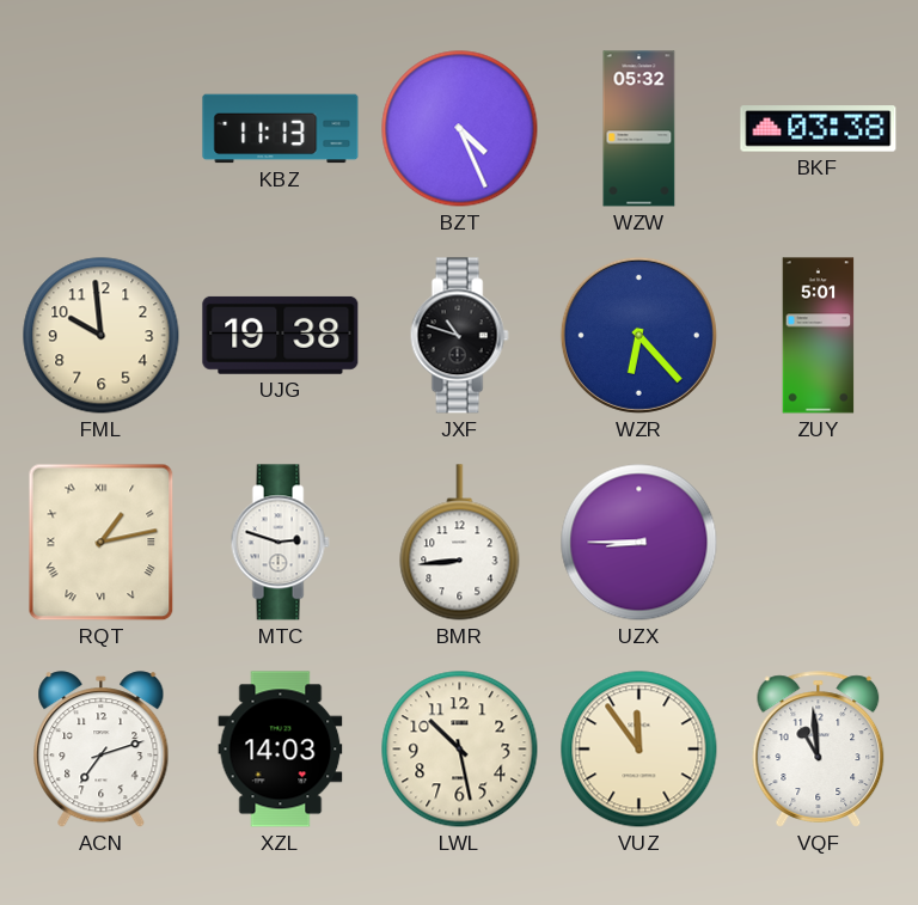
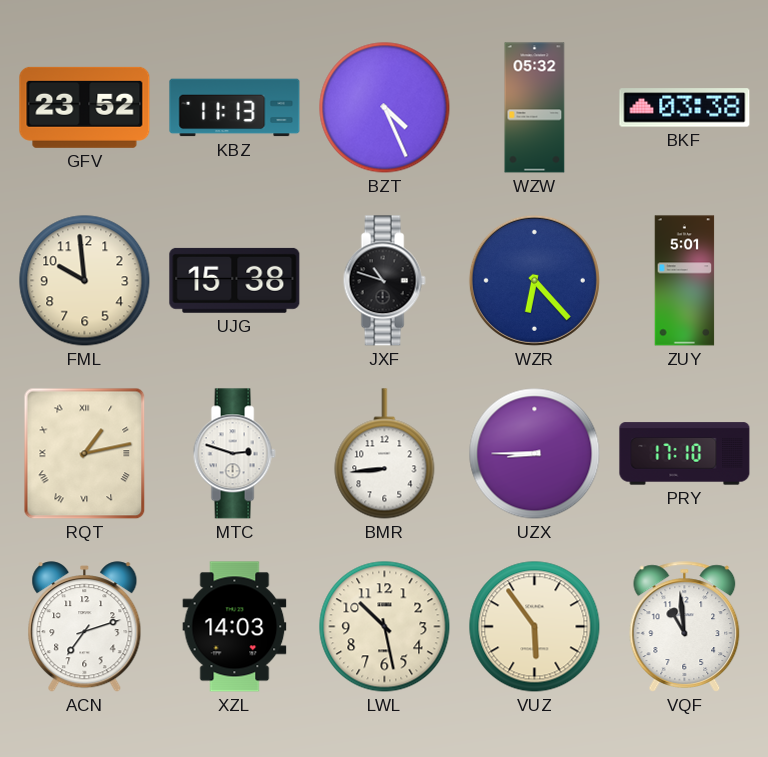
GFV: none -> 23:52 (85, 107)
UJG: 19:38 -> 15:38 (235, 280)
PRY: none -> 17:10 (685, 454)
VUZ: 11:54 -> 5:54 (535, 627)
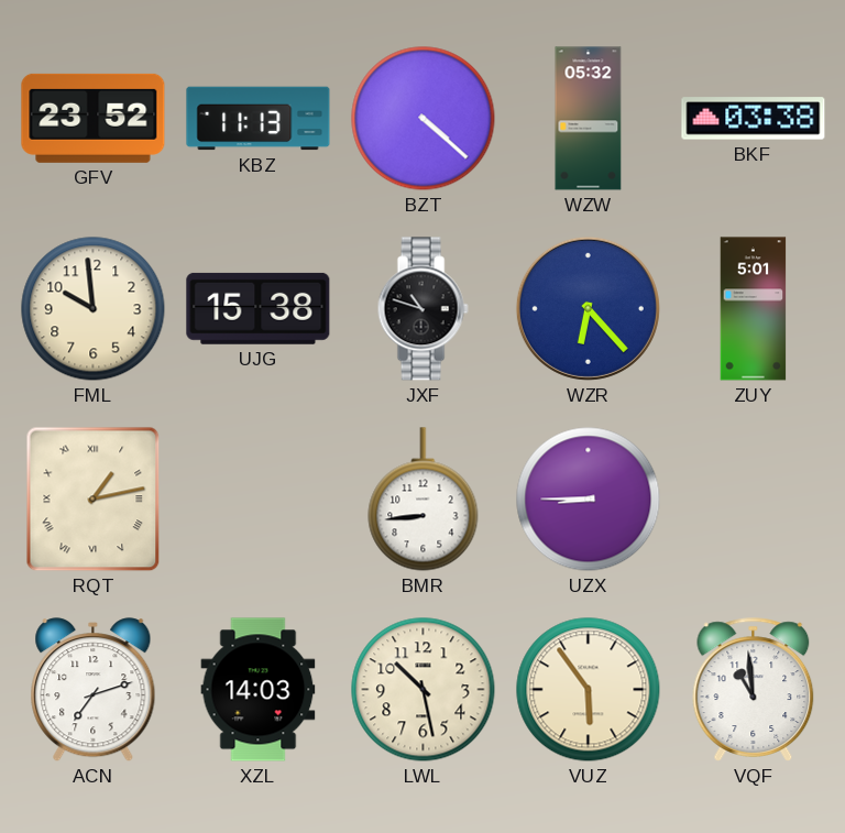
BZT: 4:26 -> 4:22 (424, 119)
MTC: 2:48 -> none (234, 454)
PRY: 17:10 -> none (685, 454)
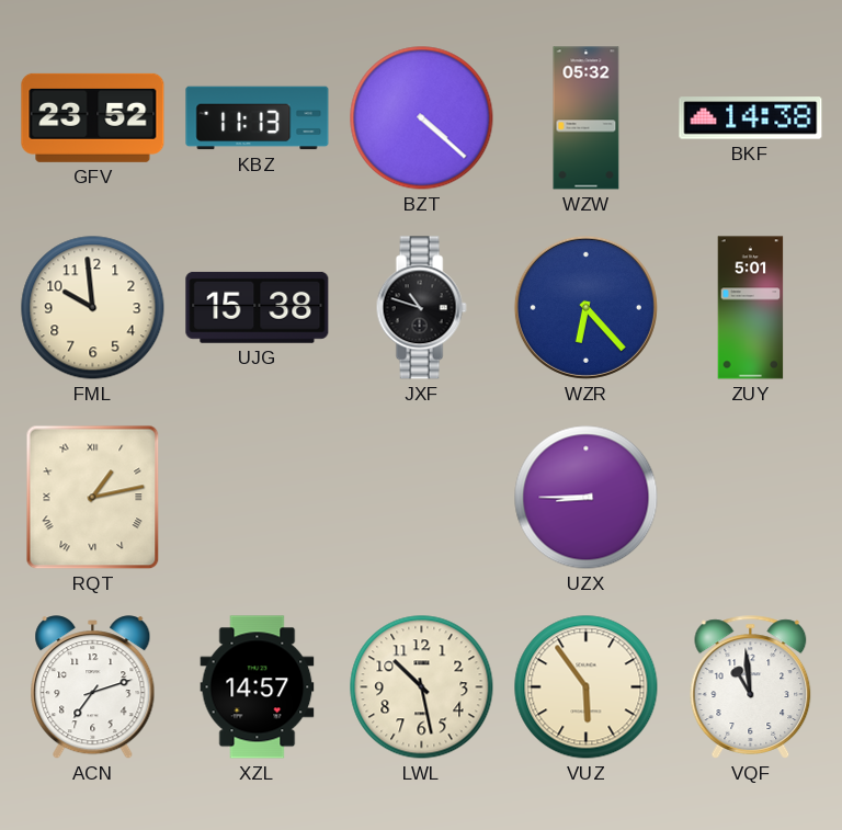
BKF: 03:38 -> 14:38 (751, 118)
BMR: 8:44 -> none (424, 500)
XZL: 14:03 -> 14:57 (258, 687)
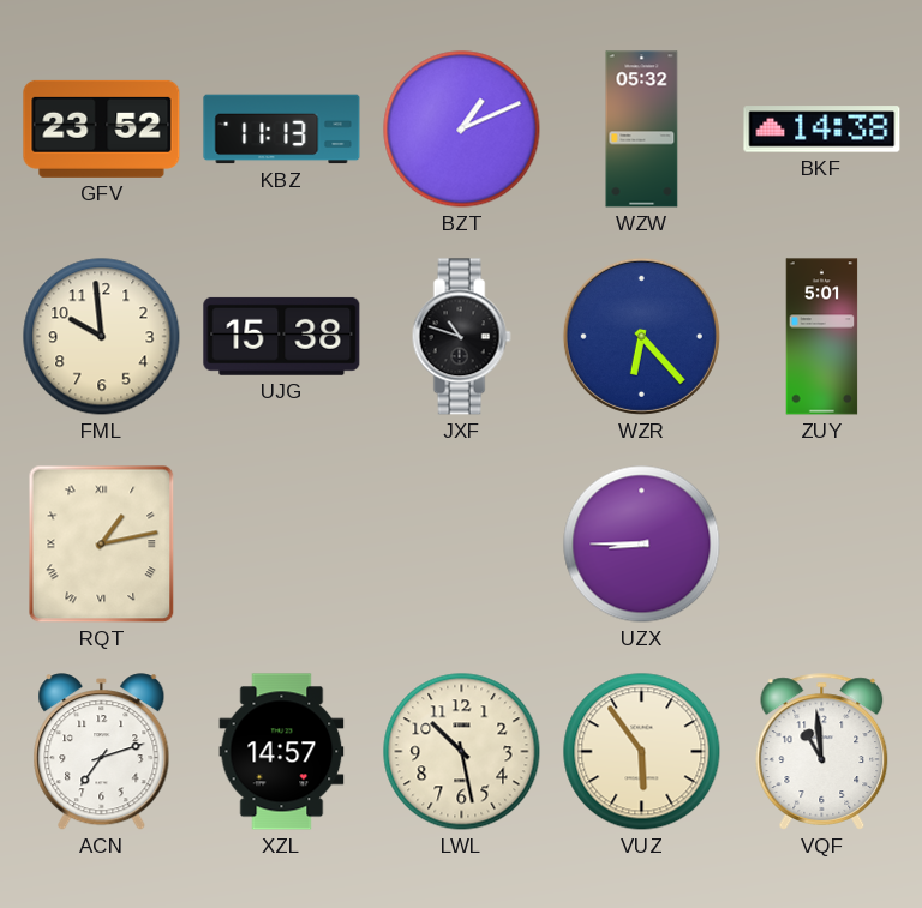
BZT: 4:22 -> 1:11 (462, 130)
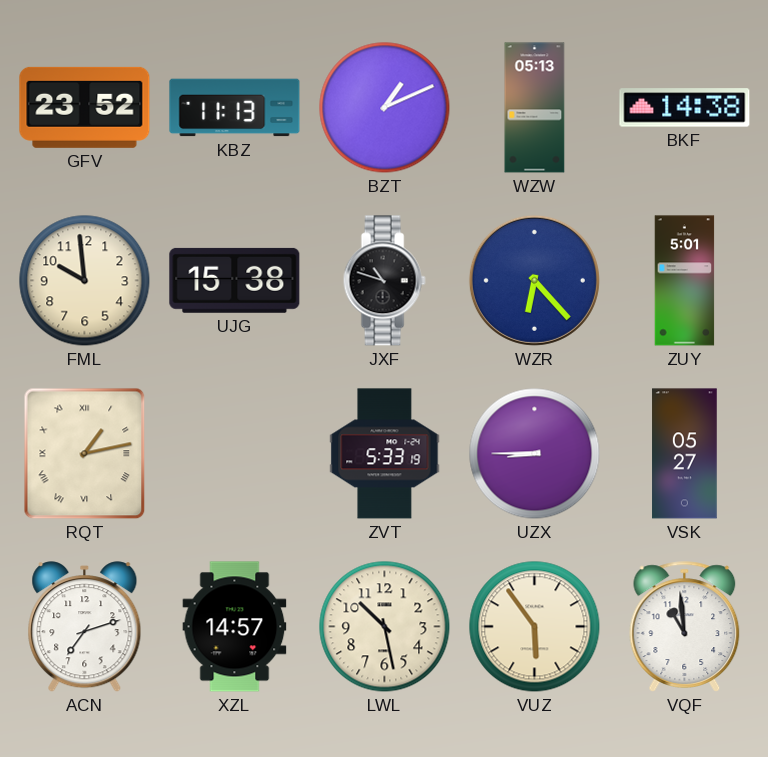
WZW: 05:32 -> 05:13 (535, 108)
ZVT: none -> 5:33 (385, 454)
VSK: none -> 05:27 (685, 454)
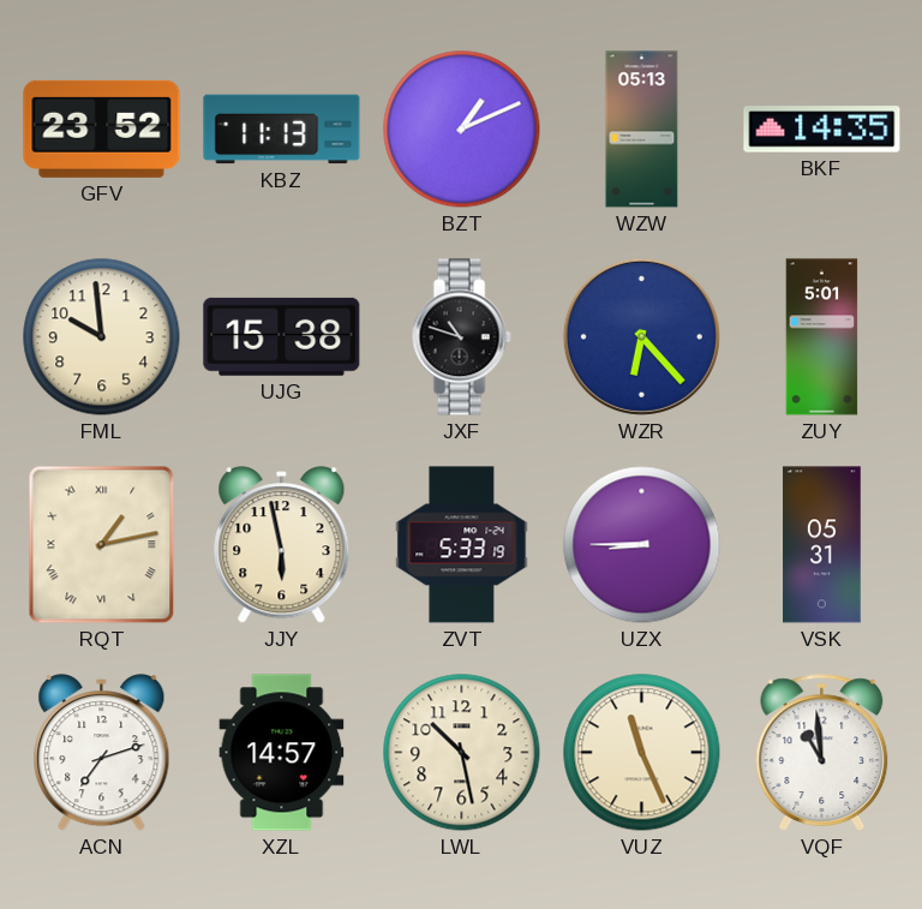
BKF: 14:38 -> 14:35 (822, 130)
JJY: none -> 5:58 (282, 545)
VSK: 05:27 -> 05:31 (822, 545)
VUZ: 5:54 -> 11:26 (642, 753)
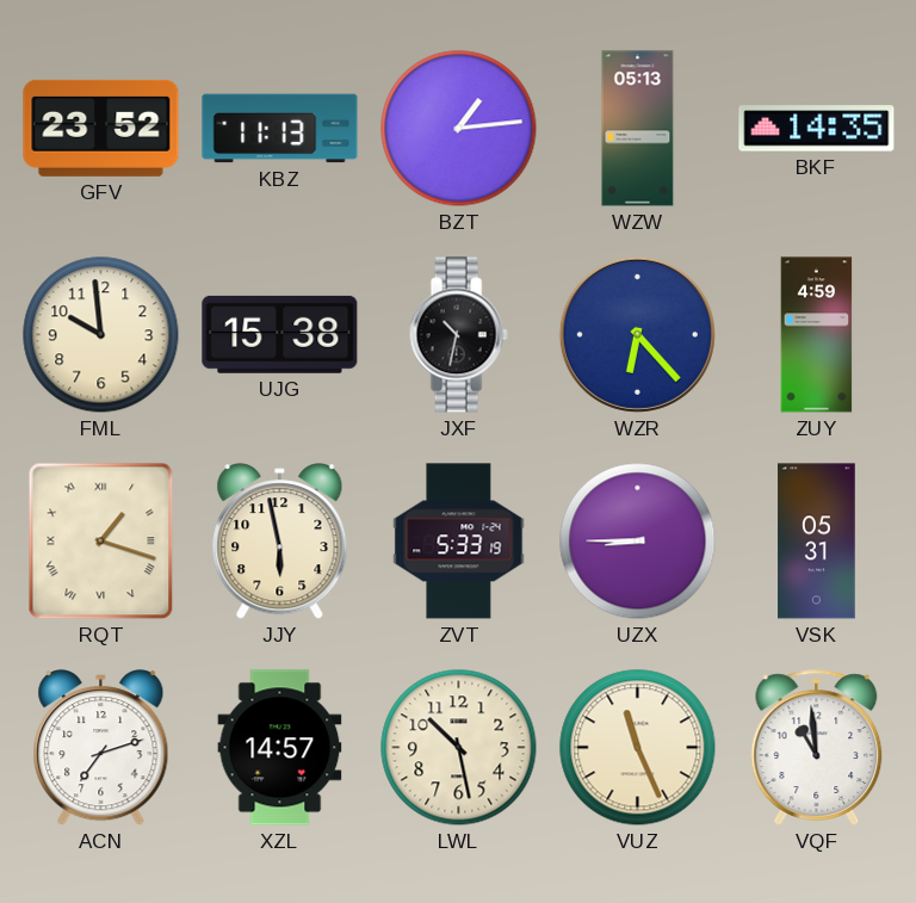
BZT: 1:11 -> 1:14 (459, 129)
JXF: 10:48 -> 10:32 (458, 335)
ZUY: 5:01 -> 4:59 (817, 335)
RQT: 1:13 -> 1:18 (101, 542)
